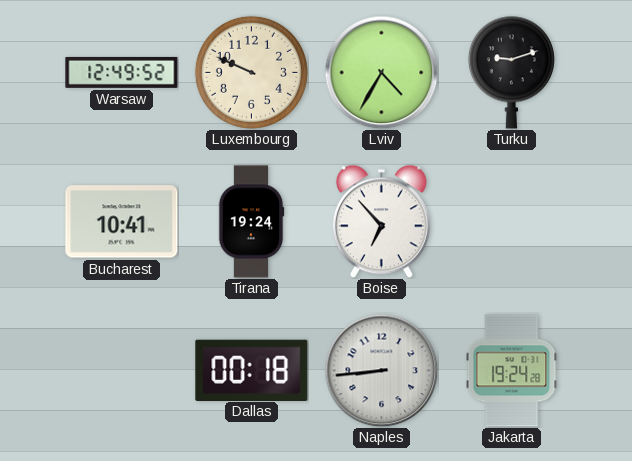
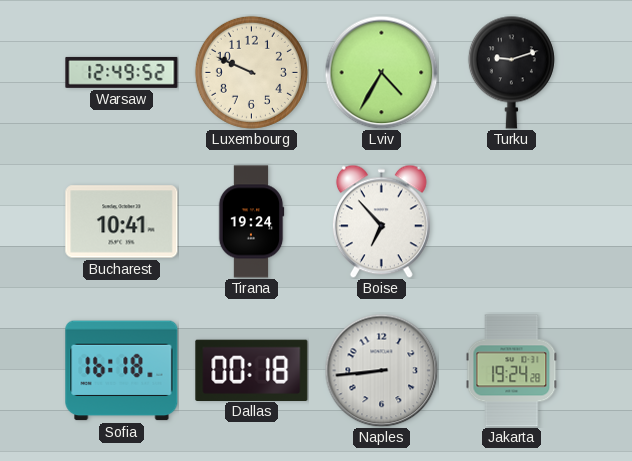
Sofia: none -> 16:18 (122, 371)
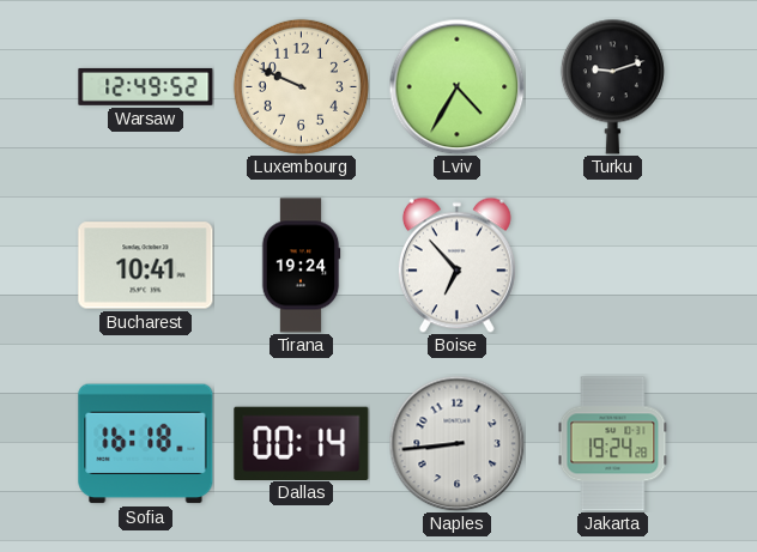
Dallas: 00:18 -> 00:14 (302, 443)
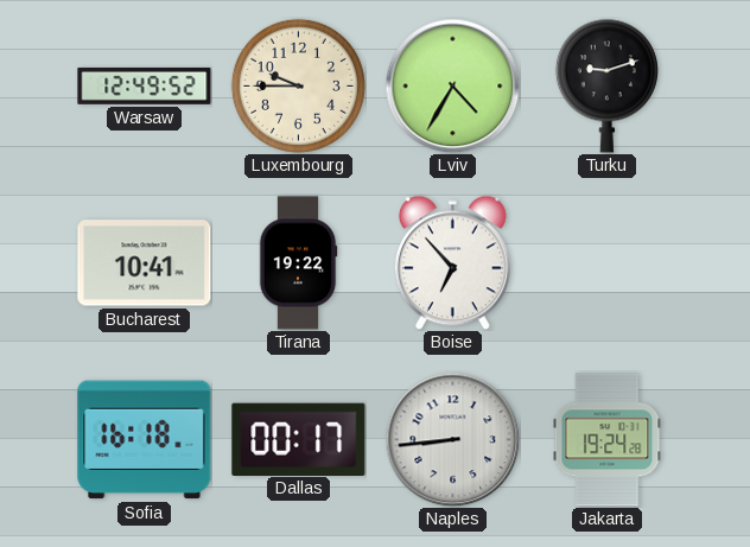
Luxembourg: 9:49 -> 9:45 (298, 85)
Tirana: 19:24 -> 19:22 (298, 263)
Dallas: 00:14 -> 00:17 (299, 439)
